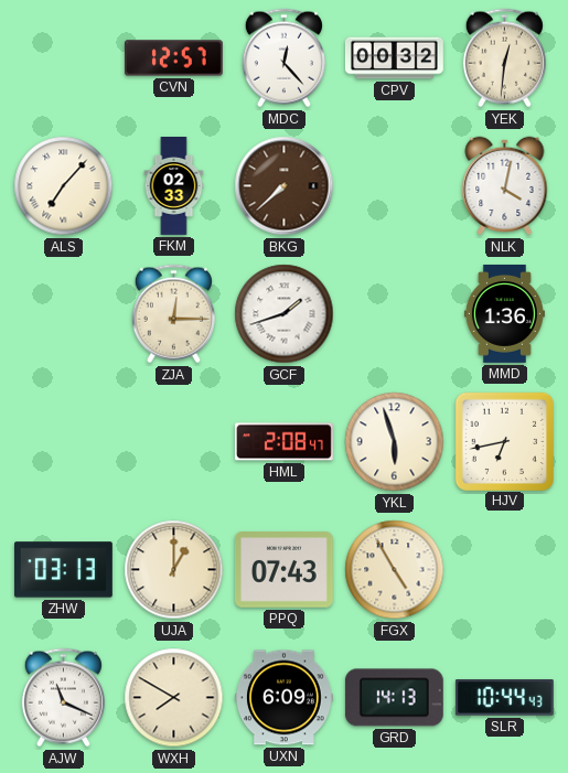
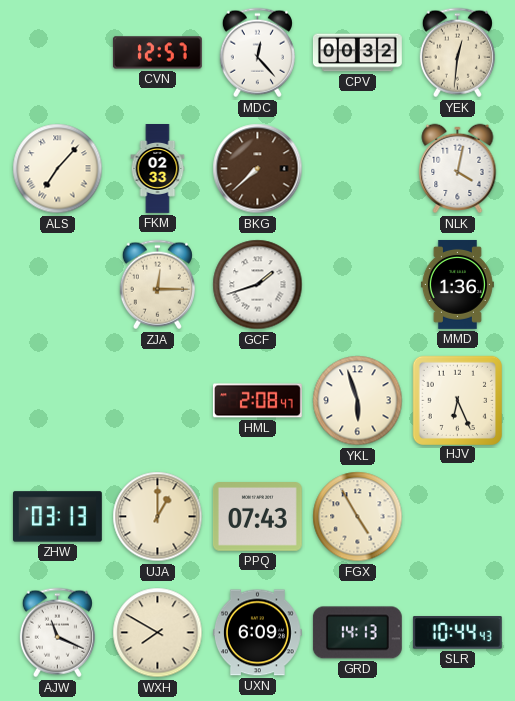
HJV: 6:43 -> 6:26 (457, 400)
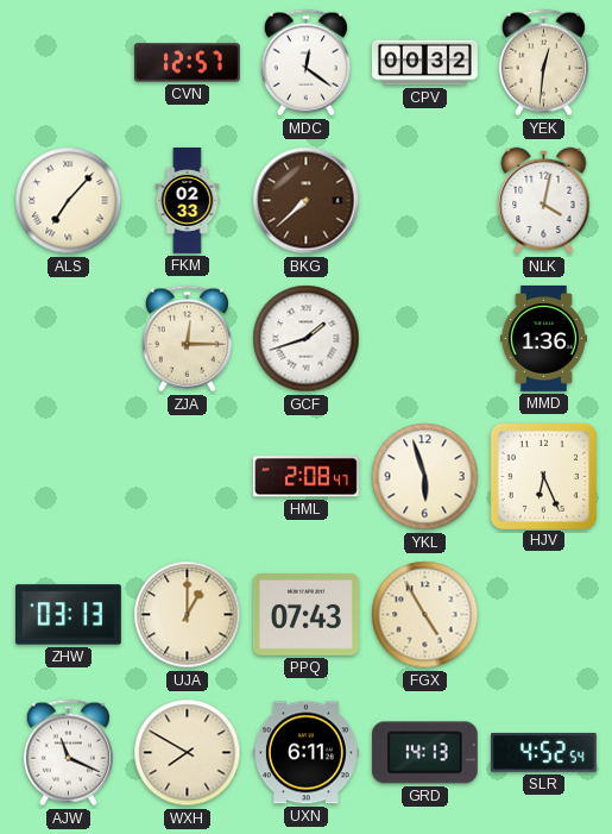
MDC: 12:23 -> 12:21 (305, 63)
UXN: 6:09 -> 6:11 (305, 753)
SLR: 10:44 -> 4:52 (543, 753)
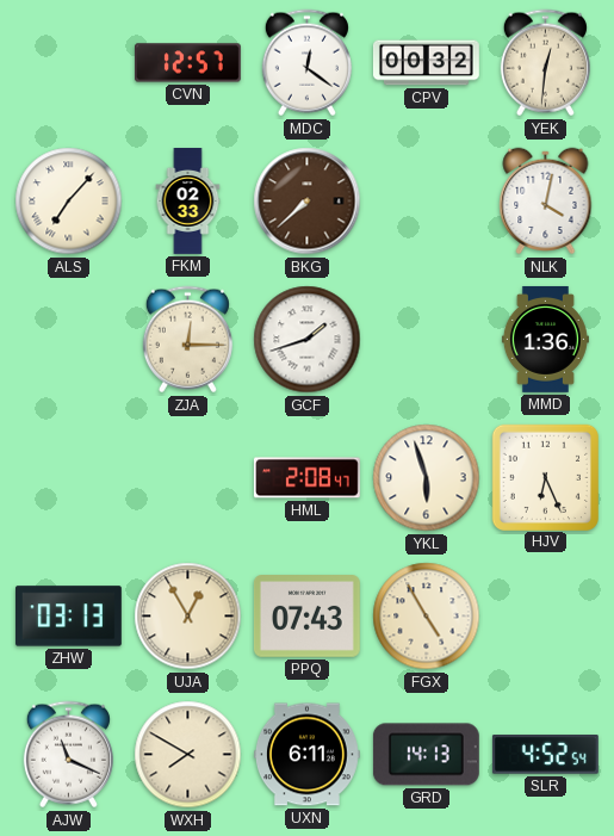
UJA: 1:00 -> 12:55 (188, 617)
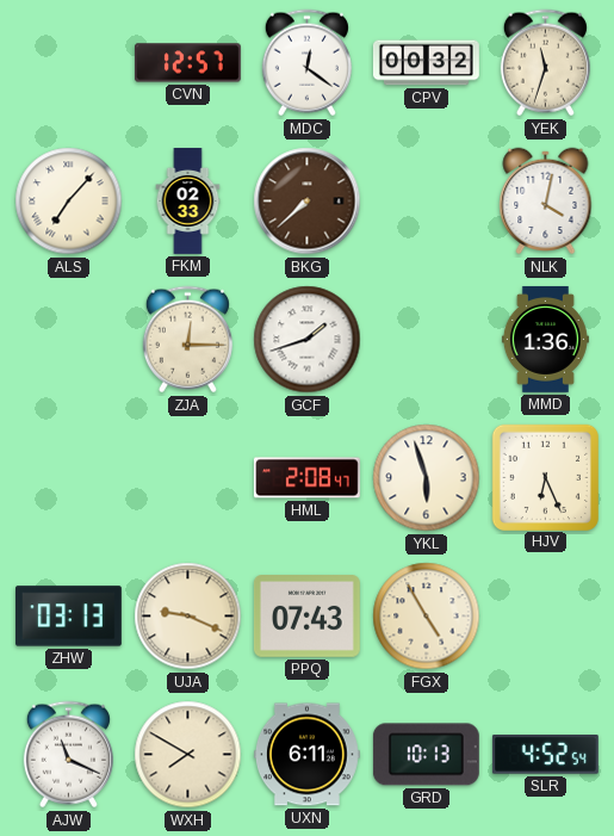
YEK: 12:31 -> 11:33 (545, 63)
UJA: 12:55 -> 9:19 (188, 617)
GRD: 14:13 -> 10:13 (426, 755)
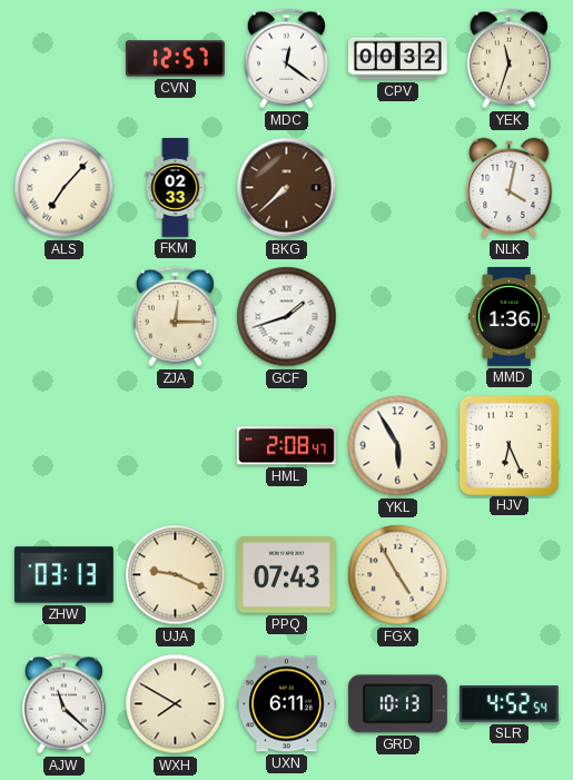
YKL: 5:57 -> 5:55 (398, 446)
AJW: 11:19 -> 11:22 (63, 704)
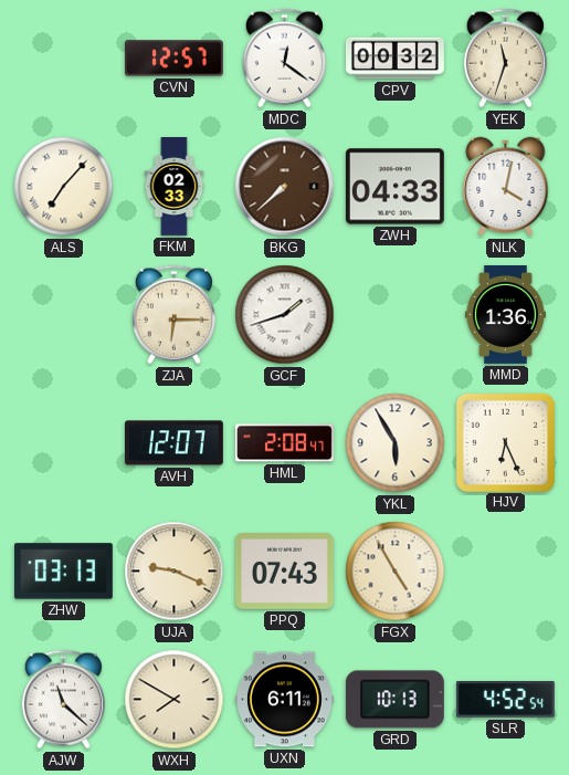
ZWH: none -> 04:33 (394, 187)
ZJA: 12:15 -> 6:15 (173, 315)
AVH: none -> 12:07 (173, 443)
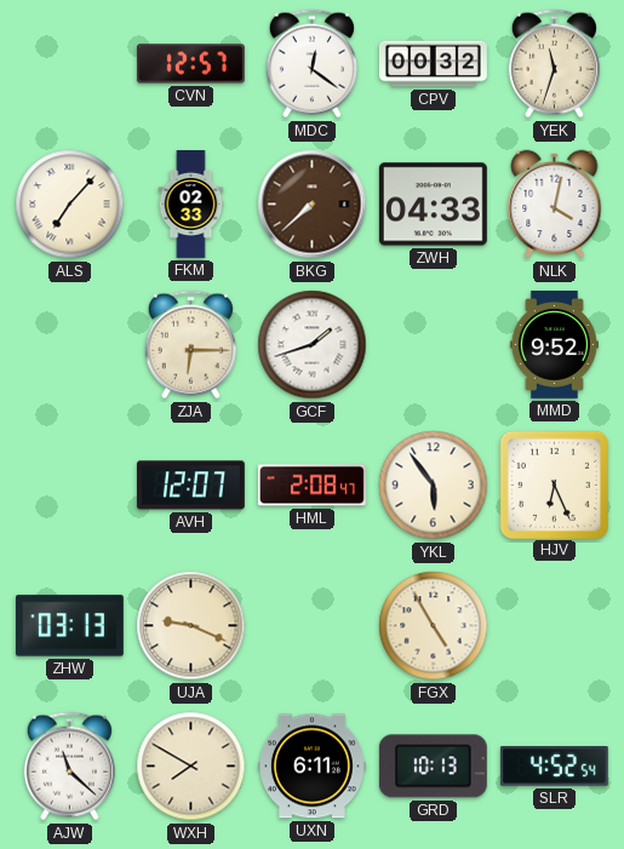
MMD: 1:36 -> 9:52 (554, 344)
YKL: 5:55 -> 5:54 (434, 486)
PPQ: 07:43 -> none (284, 572)
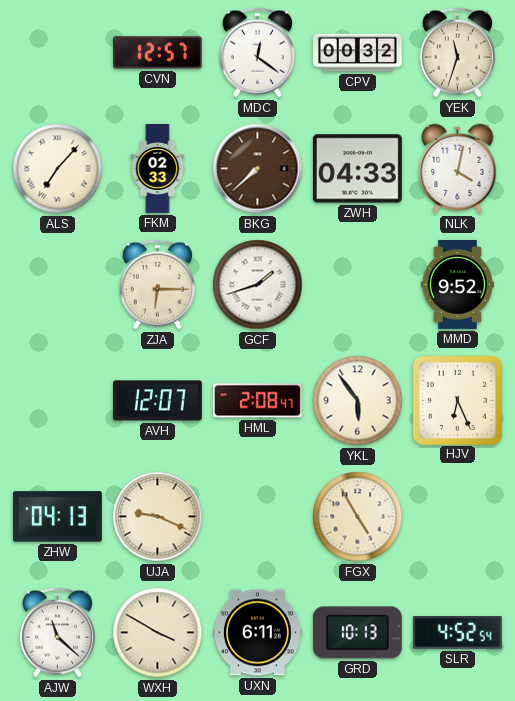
ZHW: 03:13 -> 04:13 (57, 517)
WXH: 7:50 -> 3:50 (158, 633)
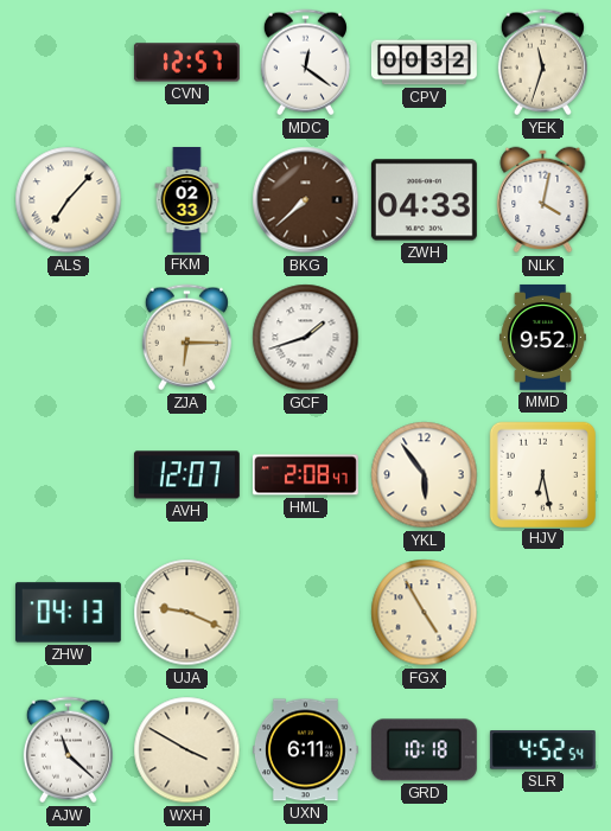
HJV: 6:26 -> 6:28 (542, 474)
GRD: 10:13 -> 10:18 (424, 750)
